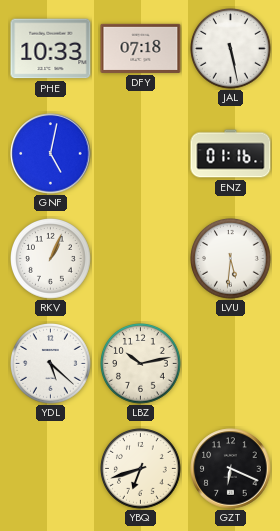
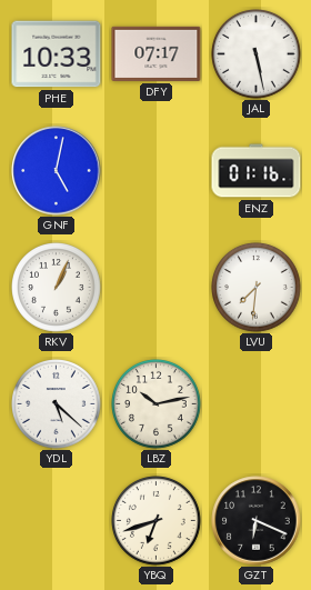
DFY: 07:18 -> 07:17 (157, 53)
LVU: 5:31 -> 7:31 (257, 288)
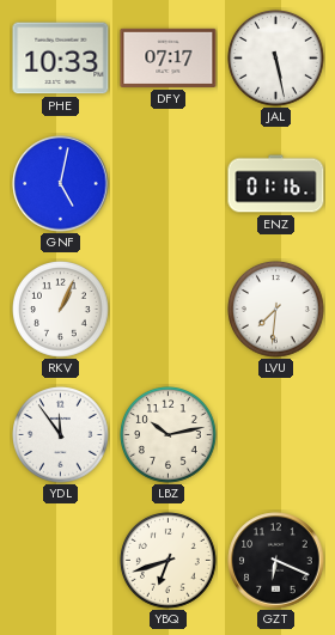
YDL: 5:22 -> 11:54 (61, 435)
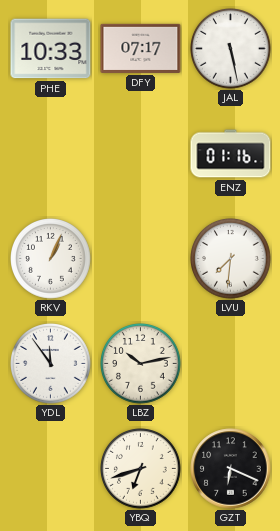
GNF: 5:02 -> none (61, 184)
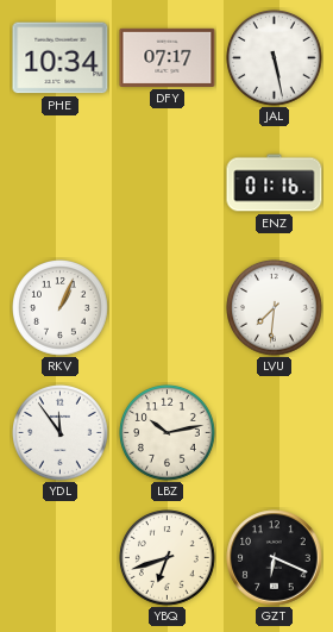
PHE: 10:33 -> 10:34 (61, 58)
